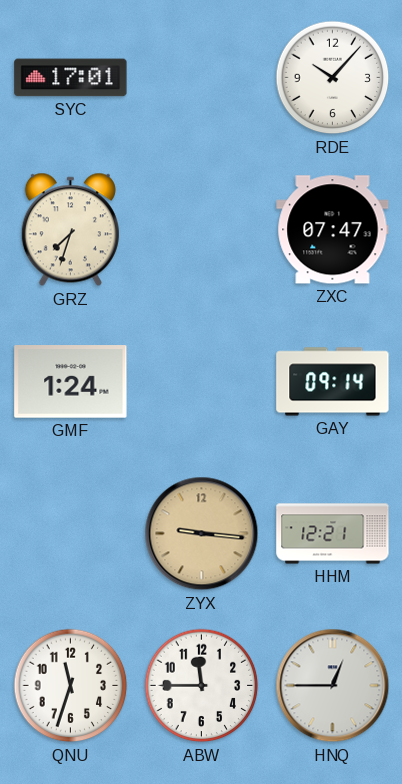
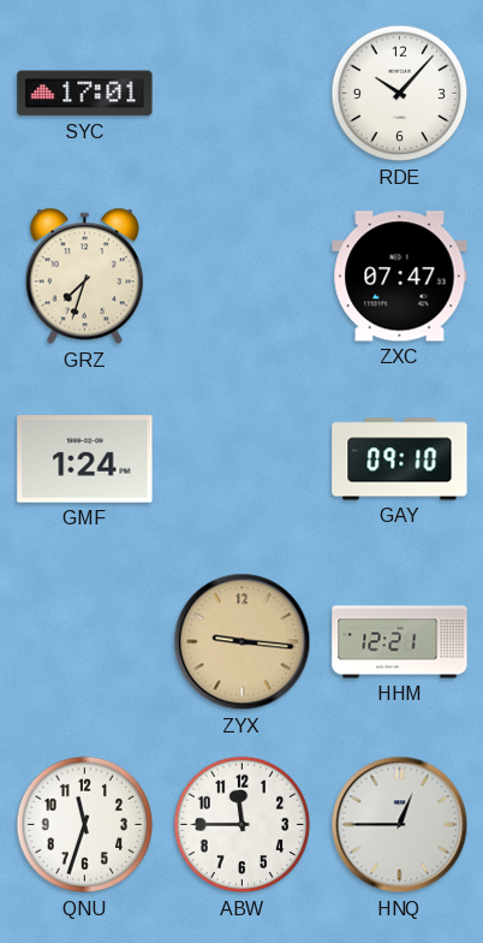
GAY: 09:14 -> 09:10 (400, 459)
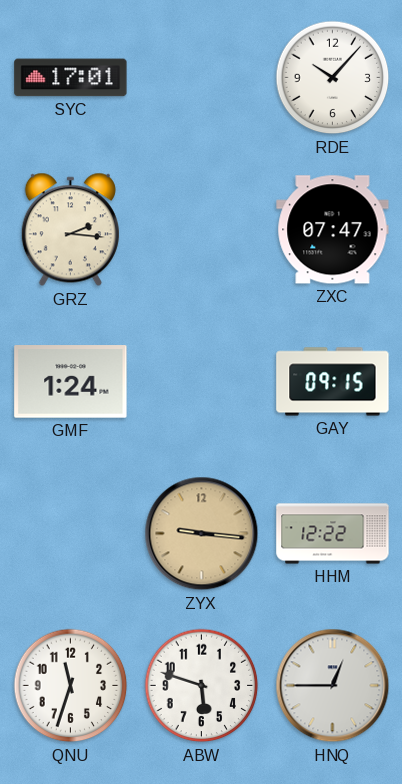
GRZ: 7:33 -> 2:16 (70, 230)
GAY: 09:10 -> 09:15 (333, 382)
HHM: 12:21 -> 12:22 (333, 534)
ABW: 11:45 -> 5:48 (202, 686)
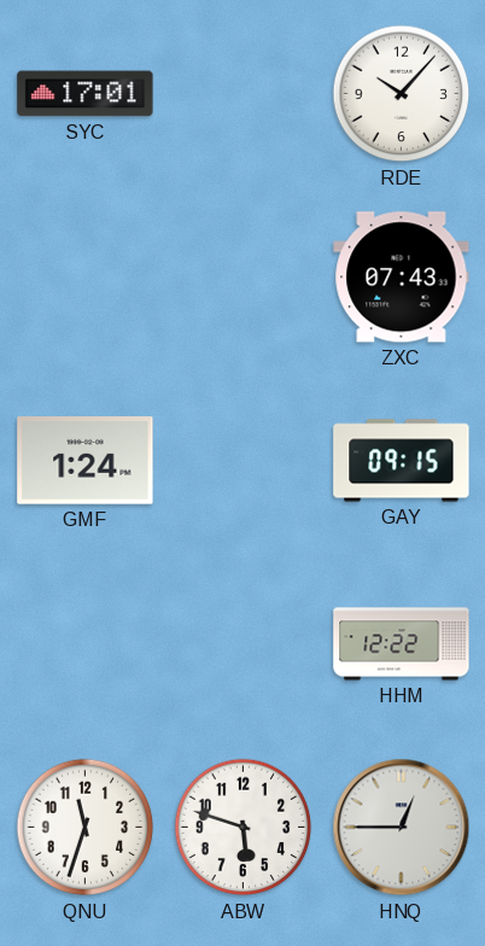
GRZ: 2:16 -> none (70, 230)
ZXC: 07:47 -> 07:43 (402, 278)
ZYX: 9:16 -> none (202, 534)
